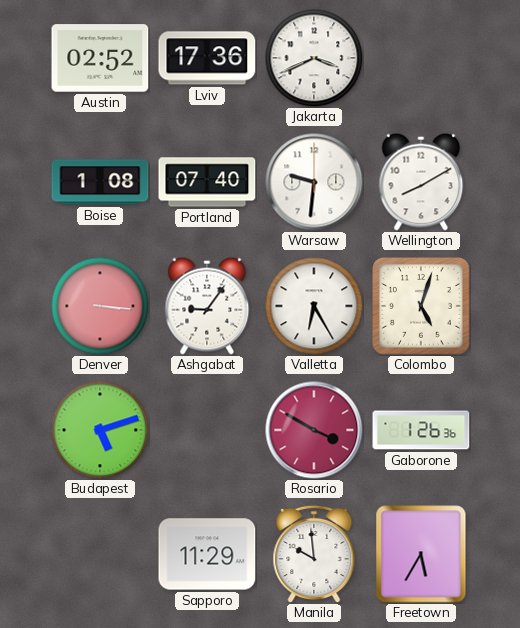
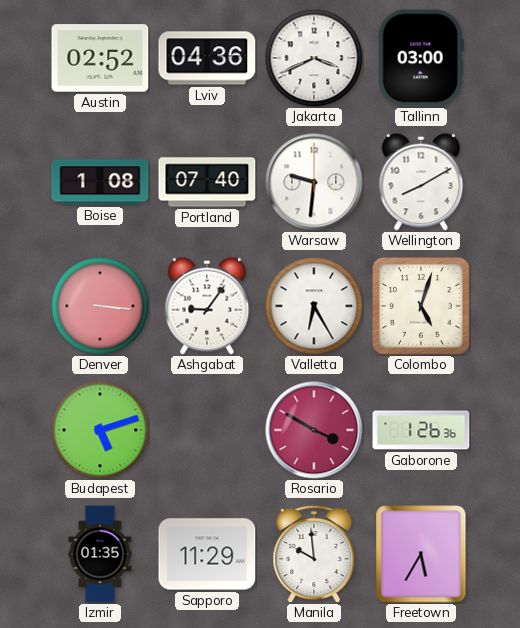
Lviv: 17:36 -> 04:36 (207, 58)
Tallinn: none -> 03:00 (421, 58)
Izmir: none -> 01:35 (100, 554)
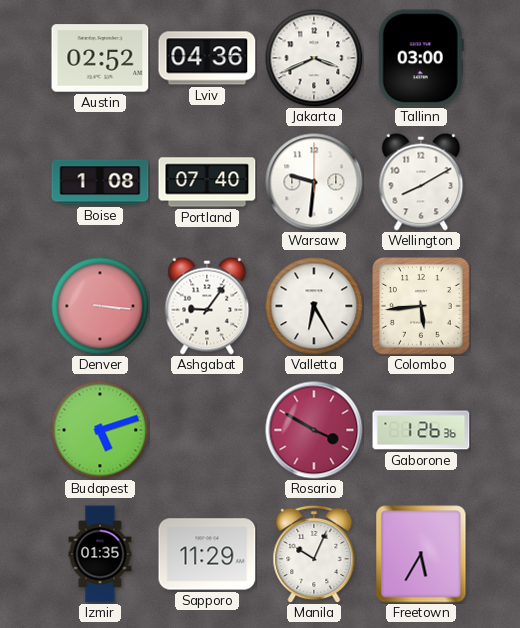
Colombo: 5:03 -> 5:44 (422, 307)
Manila: 9:59 -> 10:04 (314, 554)
